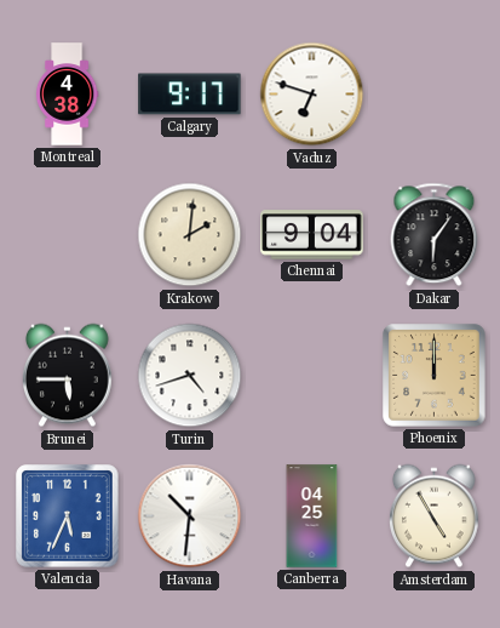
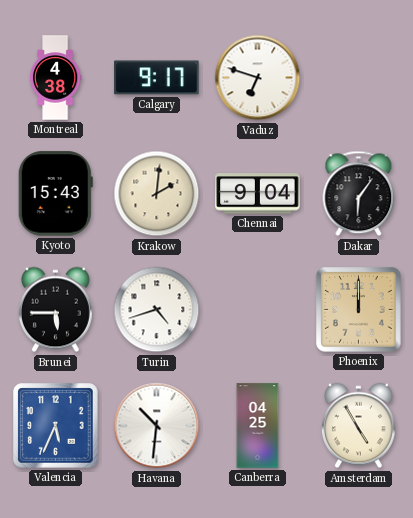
Kyoto: none -> 15:43 (55, 194)
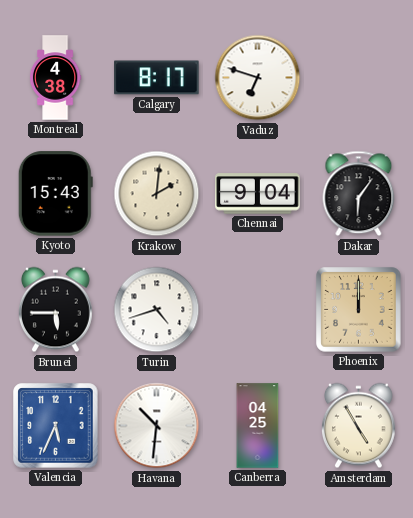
Calgary: 9:17 -> 8:17 (157, 78)
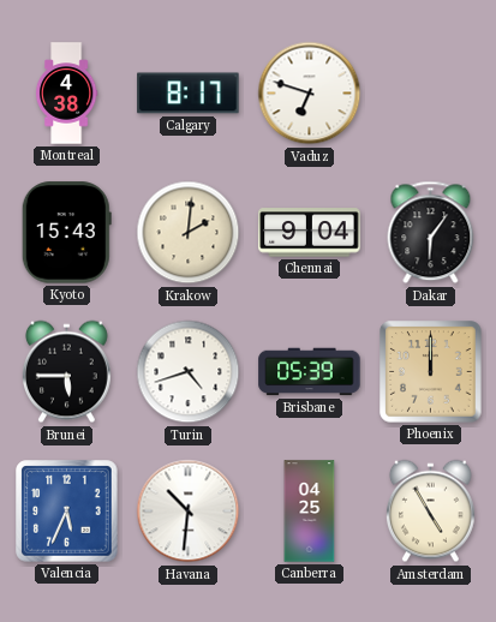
Brisbane: none -> 05:39 (310, 372)
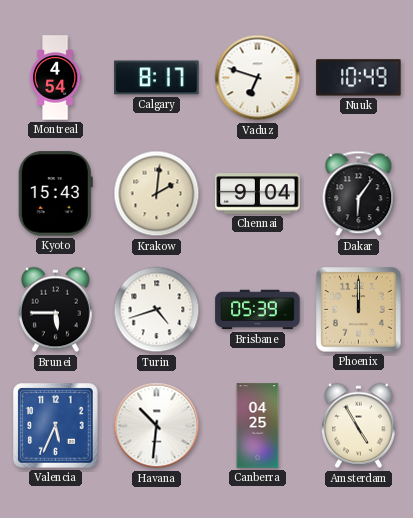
Montreal: 4:38 -> 4:54 (55, 78)
Nuuk: none -> 10:49 (359, 78)
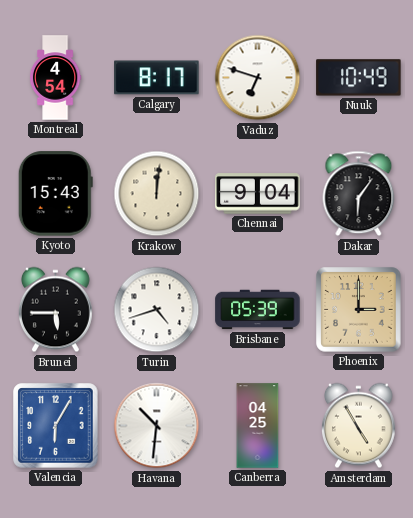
Krakow: 2:01 -> 12:01 (157, 194)
Phoenix: 12:00 -> 3:00 (359, 310)
Valencia: 5:34 -> 6:05 (56, 426)
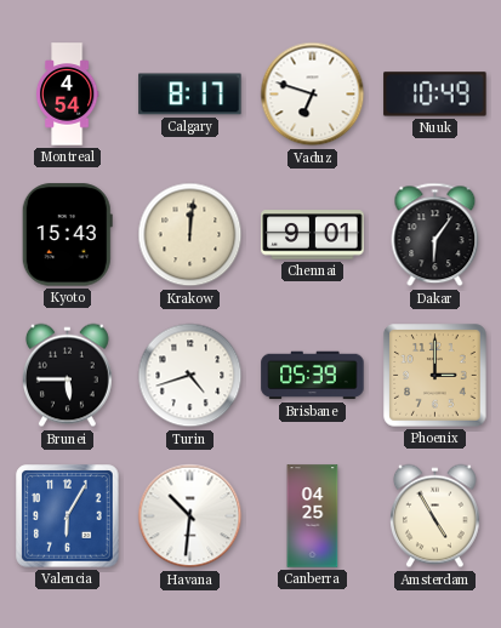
Chennai: 9:04 -> 9:01 (313, 235)
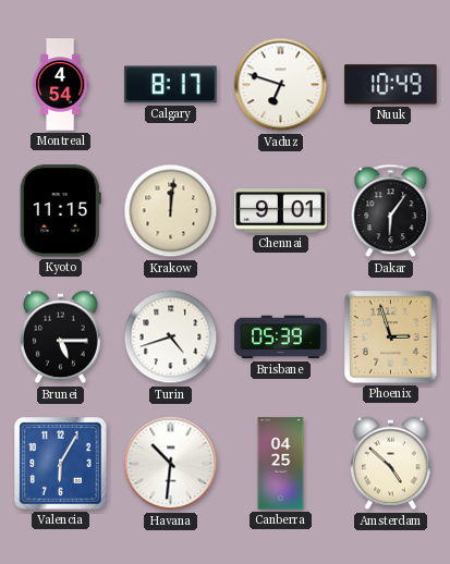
Kyoto: 15:43 -> 11:15 (60, 211)
Brunei: 5:45 -> 5:15 (61, 338)
Phoenix: 3:00 -> 2:57 (391, 338)
Amsterdam: 4:55 -> 4:52 (391, 464)
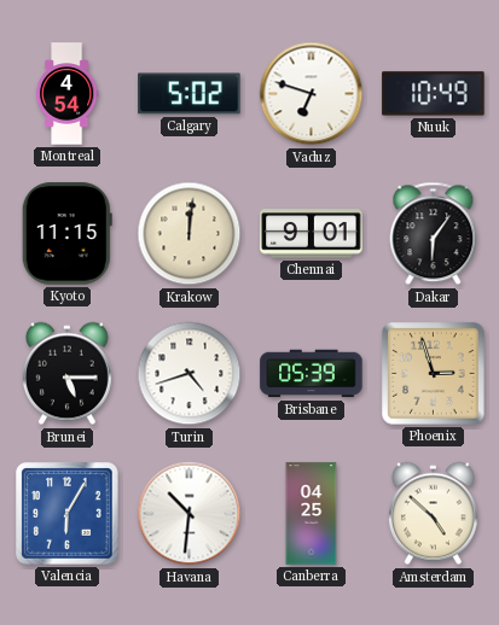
Calgary: 8:17 -> 5:02 (190, 94)
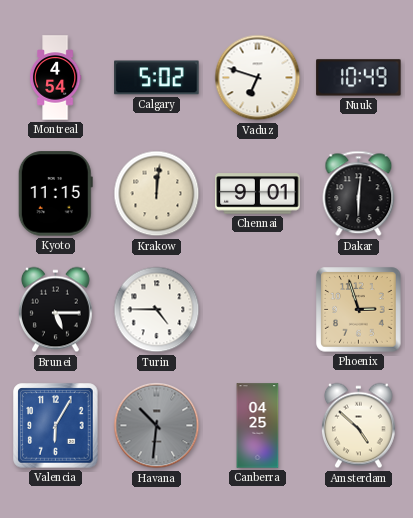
Dakar: 6:06 -> 6:01 (359, 194)
Turin: 4:42 -> 4:45 (157, 310)
Brisbane: 05:39 -> none (312, 374)
Havana dial: white -> grey (157, 426)
